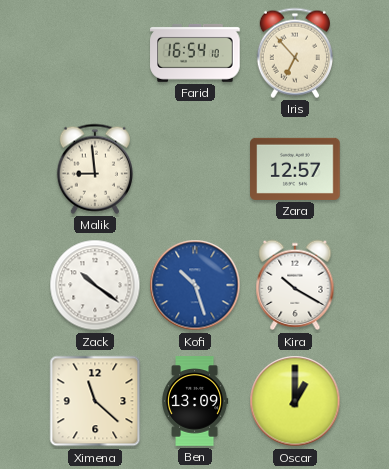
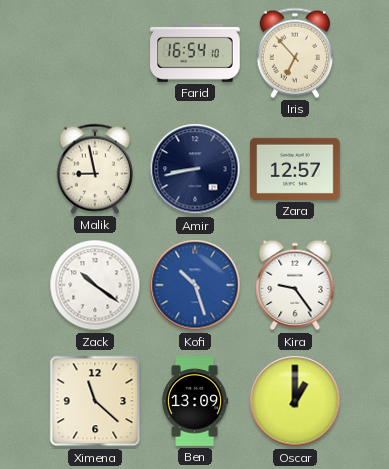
Malik: 8:59 -> 8:58 (95, 169)
Amir: none -> 8:43 (195, 169)
Kira: 10:20 -> 9:24 (295, 285)
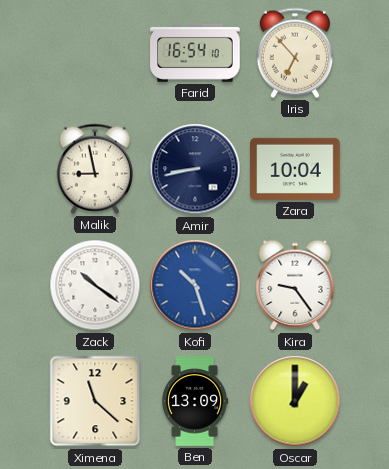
Zara: 12:57 -> 10:04 (295, 169)
